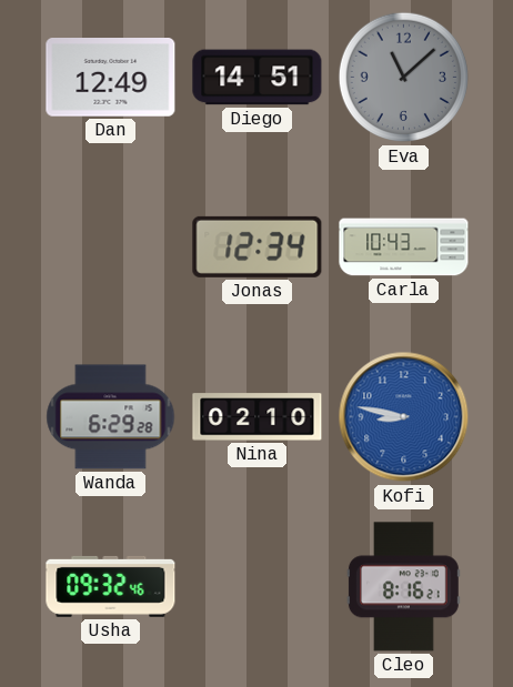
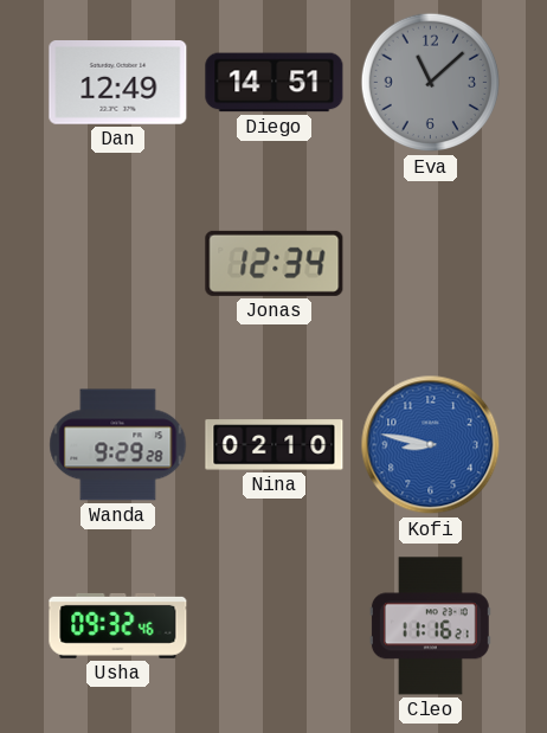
Carla: 10:43 -> none (404, 247)
Wanda: 6:29 -> 9:29 (118, 445)
Cleo: 8:16 -> 11:16 (430, 626)
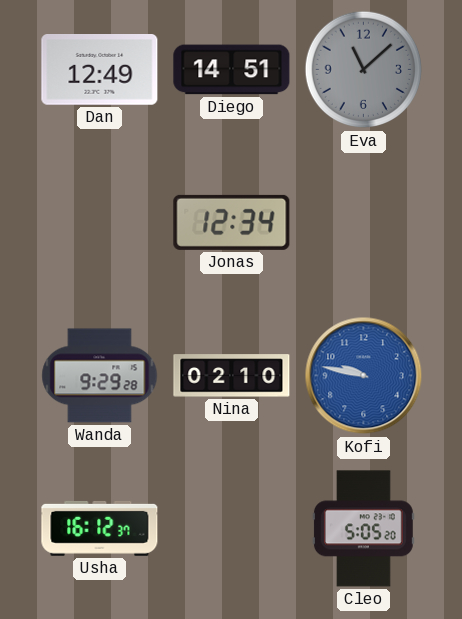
Kofi: 8:47 -> 9:47 (364, 376)
Usha: 09:32 -> 16:12 (100, 528)
Cleo: 11:16 -> 5:05 (363, 529)
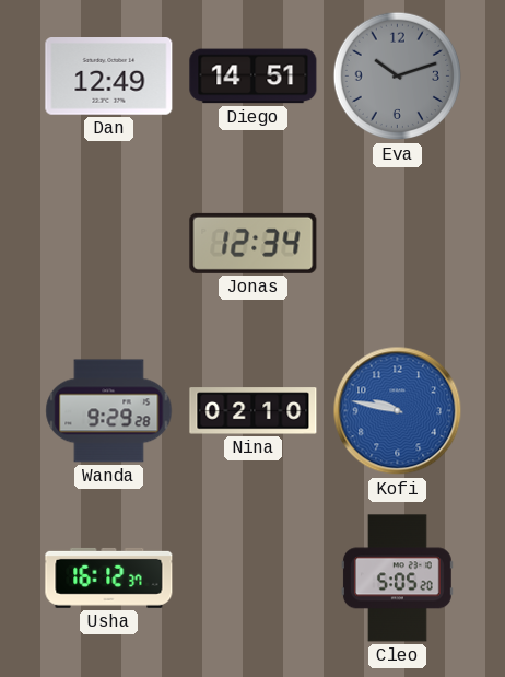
Eva: 11:08 -> 10:12 (398, 77)
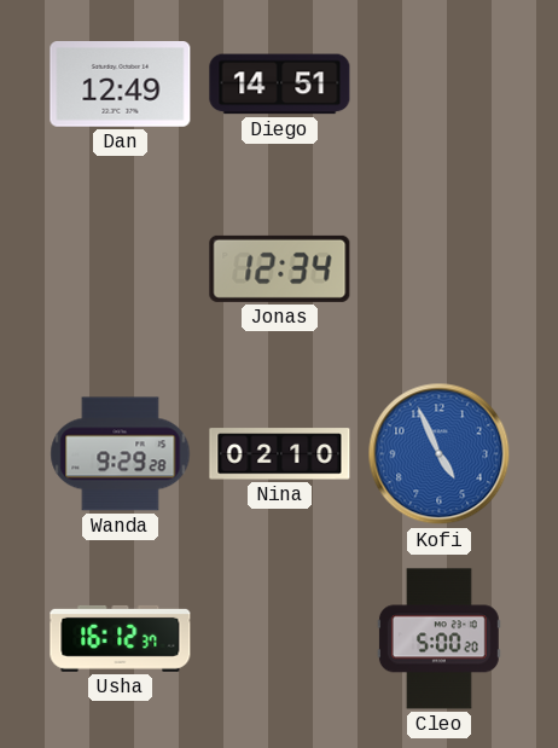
Eva: 10:12 -> none (398, 77)
Kofi: 9:47 -> 4:56 (440, 454)
Cleo: 5:05 -> 5:00 (438, 639)
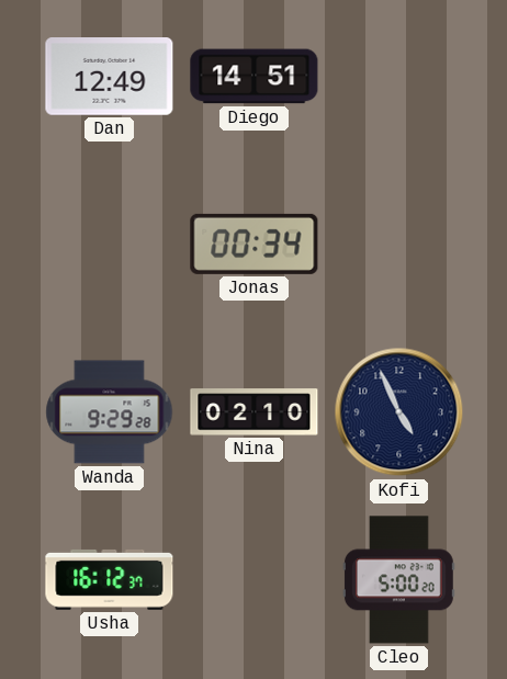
Jonas: 12:34 -> 00:34 (255, 244)
Kofi dial: blue -> navy (399, 412)
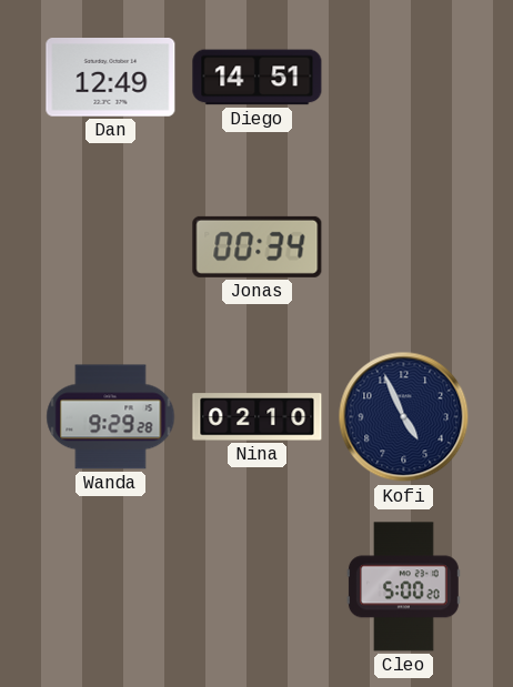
Usha: 16:12 -> none (110, 579)
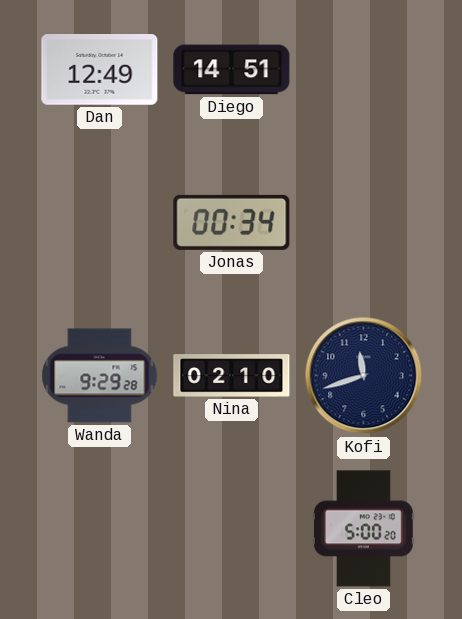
Kofi: 4:56 -> 11:42 (364, 376)
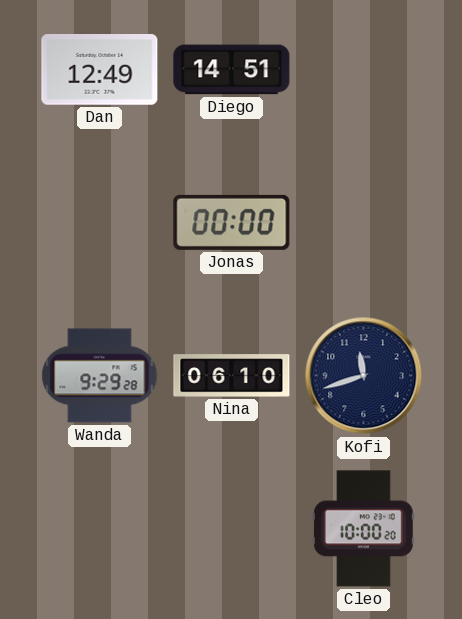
Jonas: 00:34 -> 00:00 (232, 222)
Nina: 02:10 -> 06:10 (232, 376)
Cleo: 5:00 -> 10:00 (363, 529)
